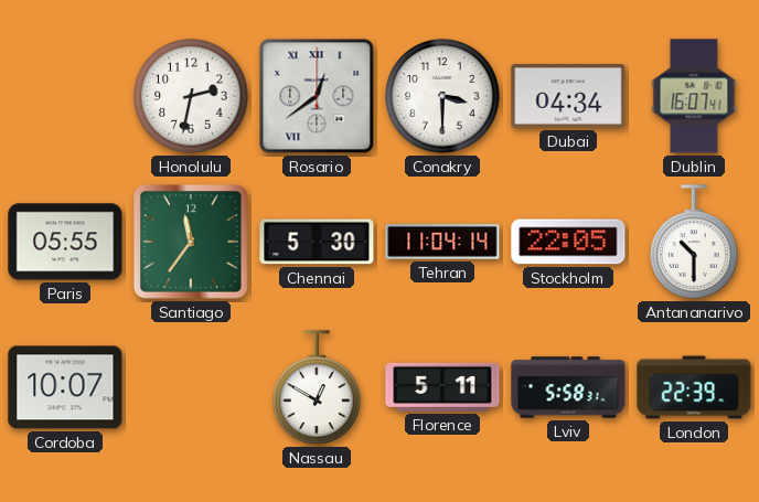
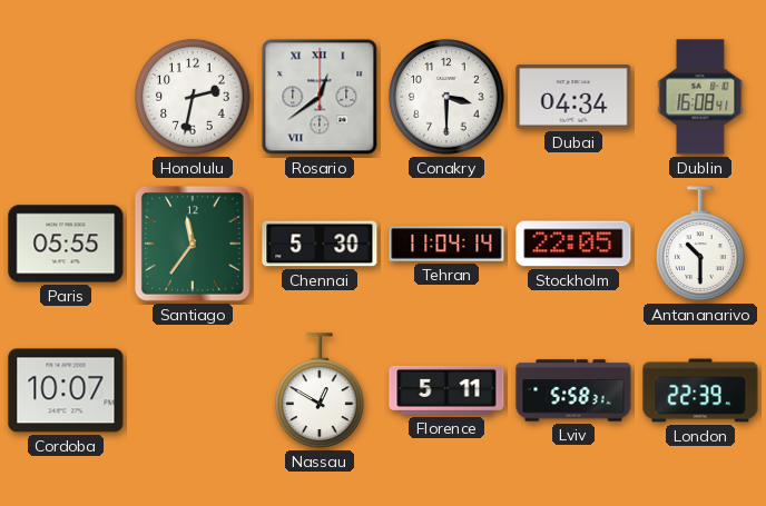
Dublin: 16:07 -> 16:08 (700, 97)
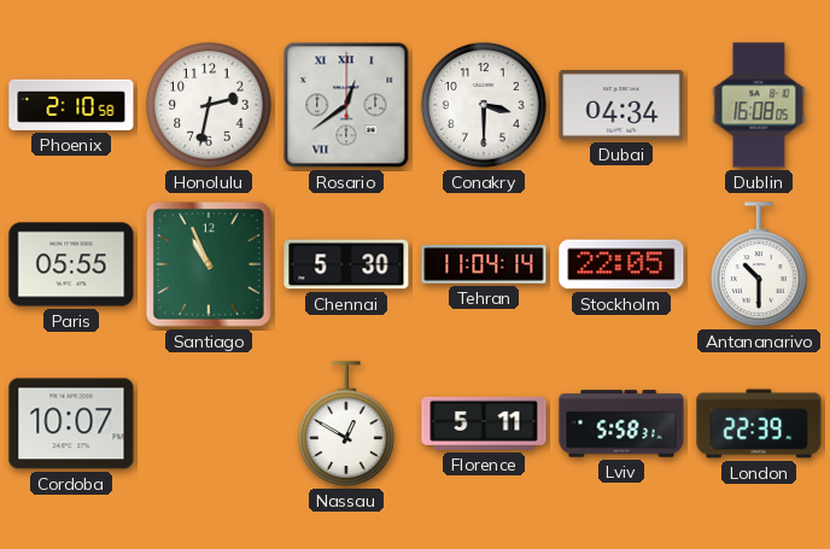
Phoenix: none -> 2:10 (71, 105)
Dublin: 16:08:41 -> 16:08:05 (759, 105)
Santiago: 11:36 -> 10:56 (209, 264)
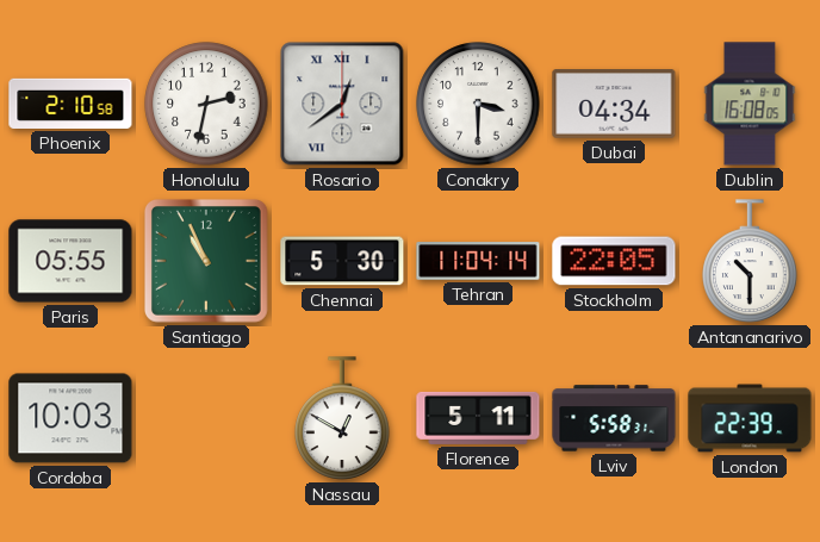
Cordoba: 10:07 -> 10:03 (70, 418)
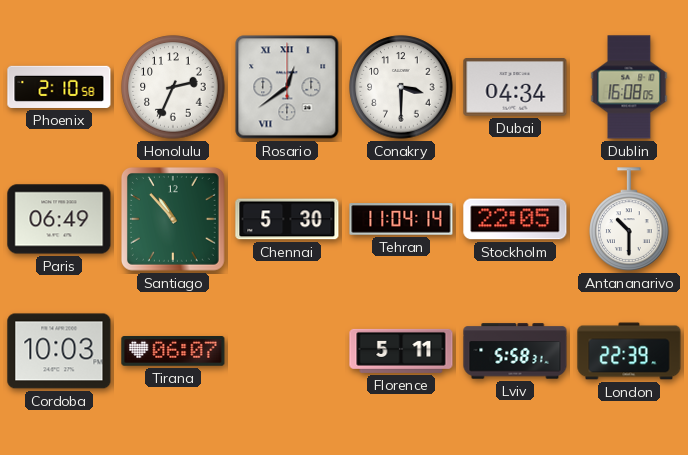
Honolulu: 2:32 -> 2:34 (173, 87)
Paris: 05:55 -> 06:49 (59, 219)
Santiago: 10:56 -> 10:53 (173, 219)
Tirana: none -> 06:07 (173, 352)
Nassau: 12:50 -> none (342, 418)
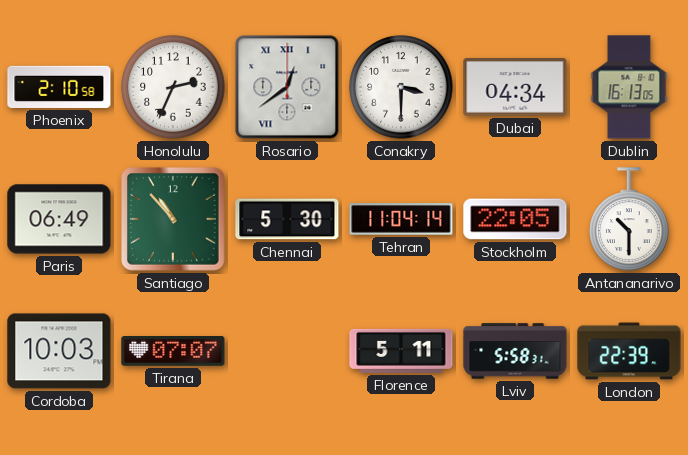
Dublin: 16:08 -> 16:13 (629, 87)
Tirana: 06:07 -> 07:07 (173, 352)
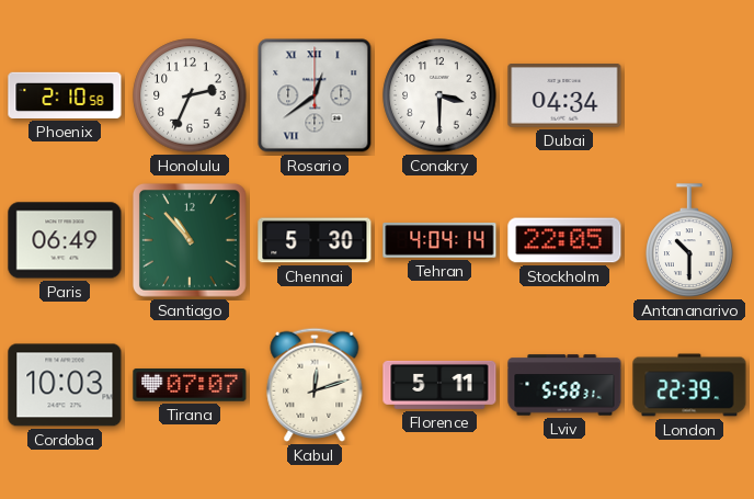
Dublin: 16:13 -> none (629, 87)
Tehran: 11:04 -> 4:04 (439, 240)
Kabul: none -> 12:12 (315, 385)
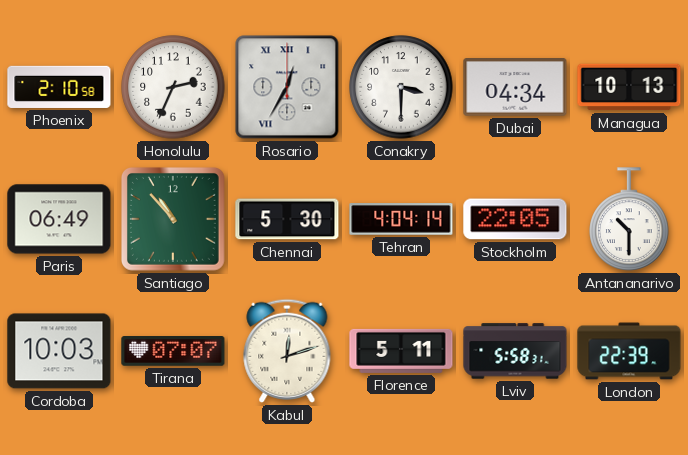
Rosario: 12:39 -> 12:35 (287, 87)
Managua: none -> 10:13 (629, 87)
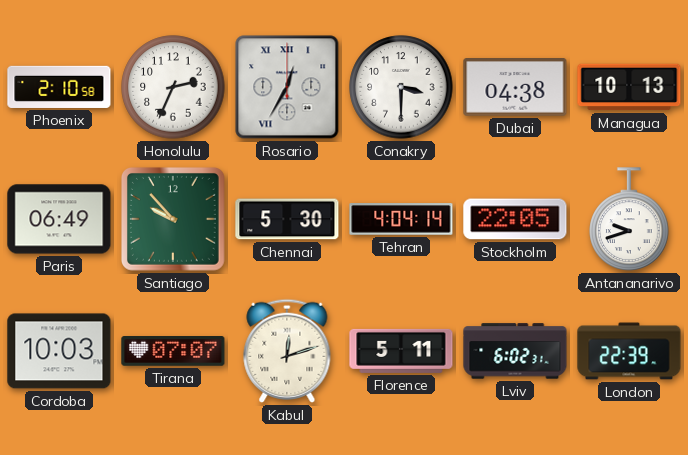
Dubai: 04:34 -> 04:38 (515, 88)
Santiago: 10:53 -> 9:53 (173, 219)
Antananarivo: 10:30 -> 9:42 (629, 219)
Lviv: 5:58 -> 6:02 (515, 351)
